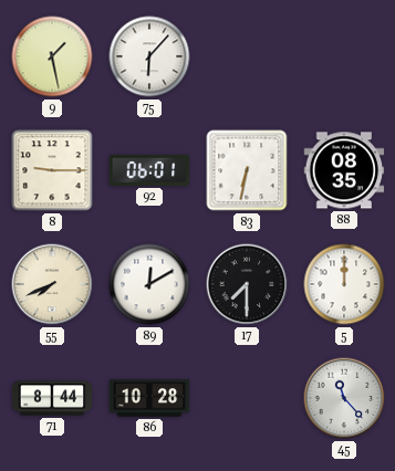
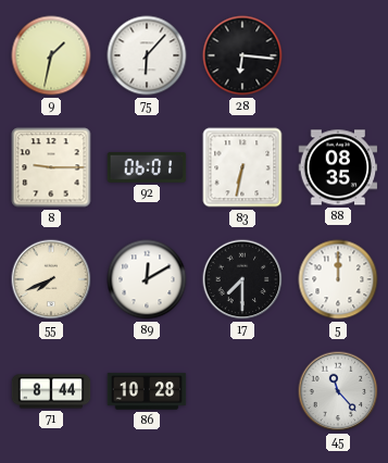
9: 1:28 -> 1:32 (51, 55)
28: none -> 6:16 (242, 55)
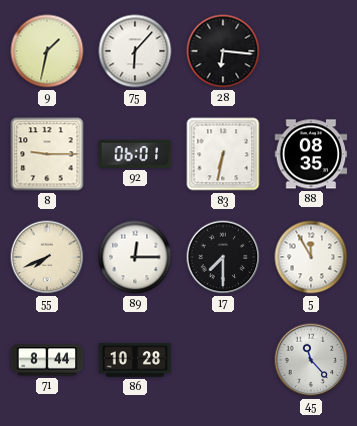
89: 12:10 -> 12:15 (135, 257)
5: 12:00 -> 11:55 (311, 257)
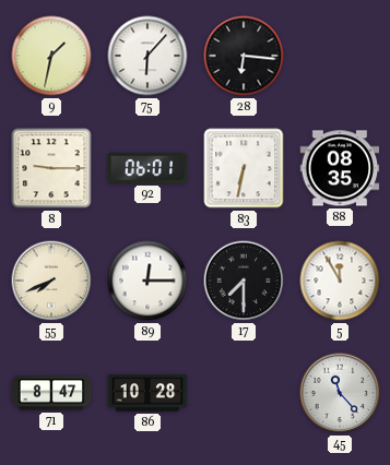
71: 8:44 -> 8:47 (51, 393)
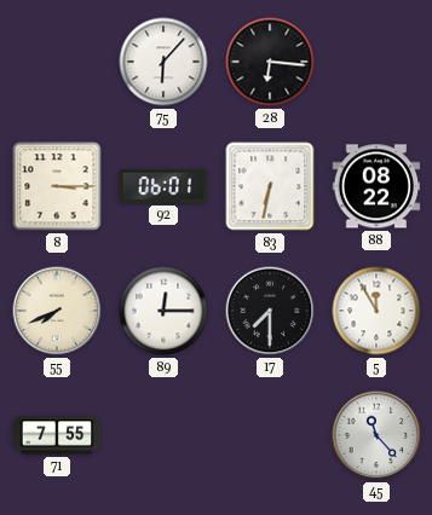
9: 1:32 -> none (51, 56)
8: 9:15 -> 3:15 (57, 186)
88: 08:35 -> 08:22 (376, 186)
71: 8:47 -> 7:55 (57, 435)
86: 10:28 -> none (147, 393)
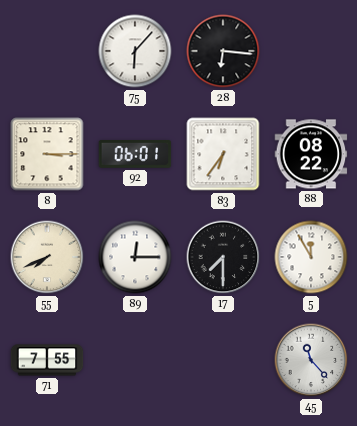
83: 6:32 -> 6:36 (223, 154)
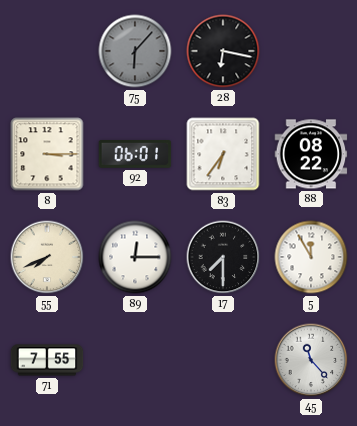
75 dial: white -> grey (135, 51)
28: 6:16 -> 6:17 (223, 51)
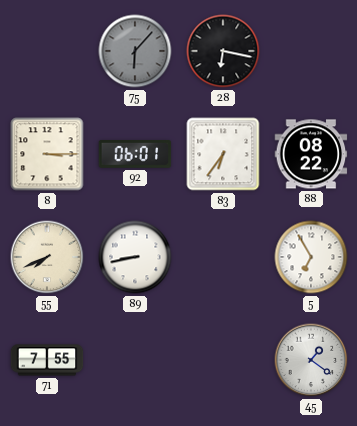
89: 12:15 -> 8:43 (135, 257)
17: 7:30 -> none (223, 257)
5: 11:55 -> 6:55 (311, 257)
45: 11:23 -> 1:21 (311, 360)
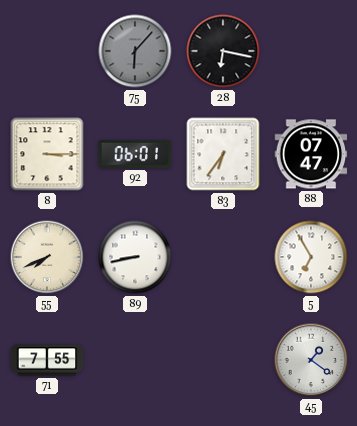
88: 08:22 -> 07:47 (311, 154)
